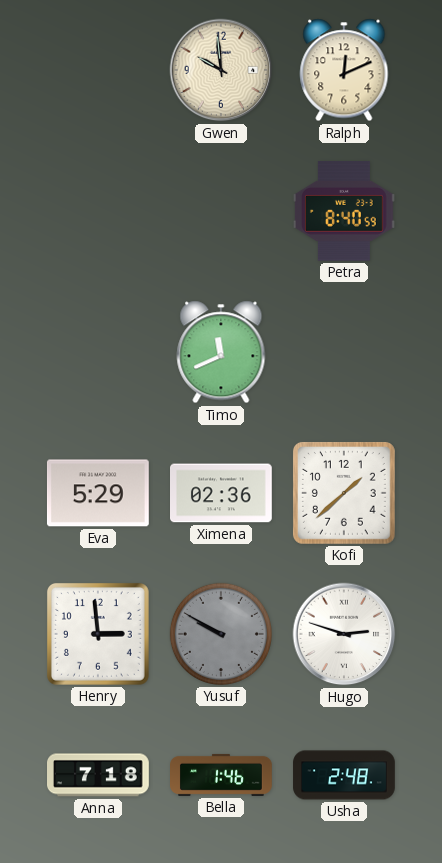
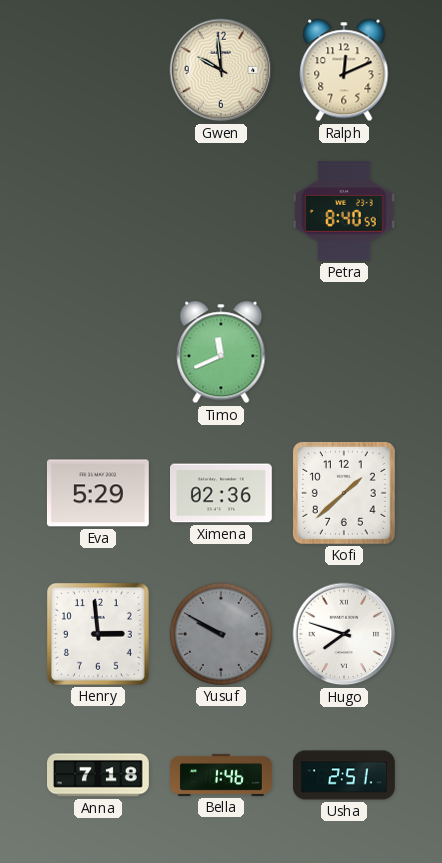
Hugo: 2:48 -> 7:48 (344, 634)
Usha: 2:48 -> 2:51 (344, 775)
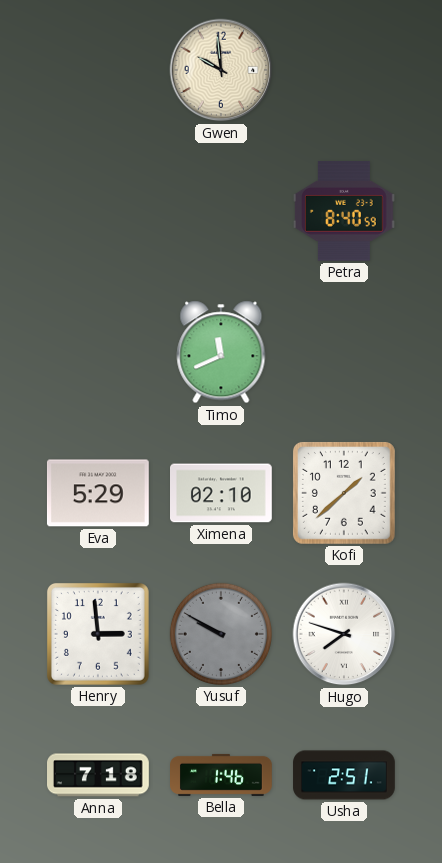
Ralph: 12:11 -> none (344, 70)
Ximena: 02:36 -> 02:10 (222, 493)
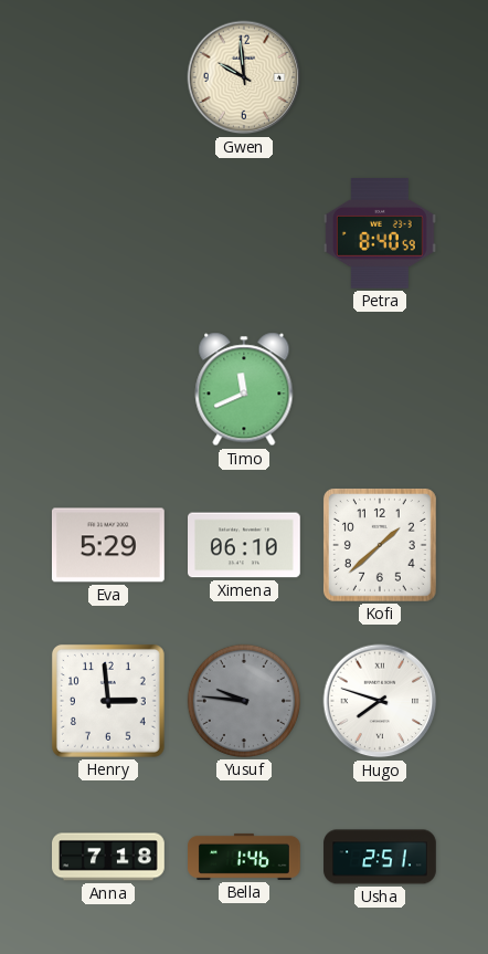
Ximena: 02:10 -> 06:10 (245, 545)
Yusuf: 9:50 -> 9:46 (244, 701)
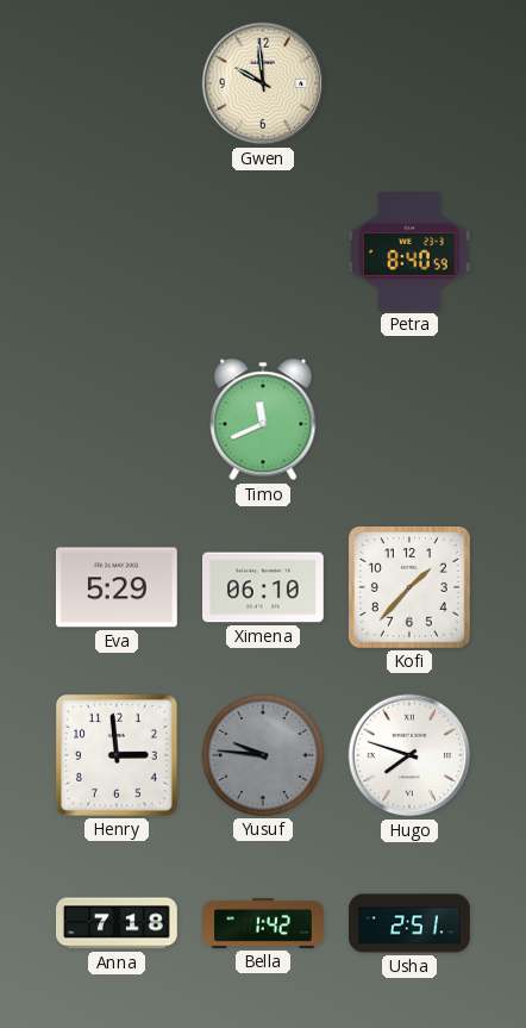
Kofi: 1:38 -> 1:37 (409, 587)
Bella: 1:46 -> 1:42 (264, 923)
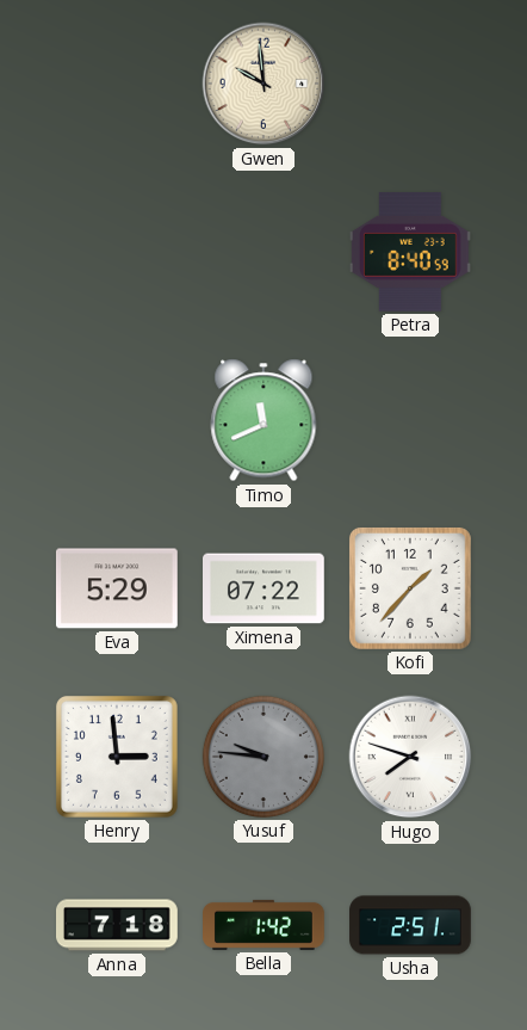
Ximena: 06:10 -> 07:22 (265, 588)
